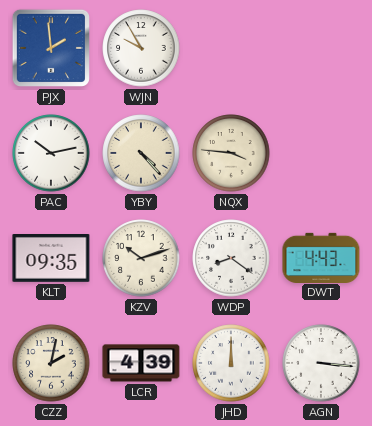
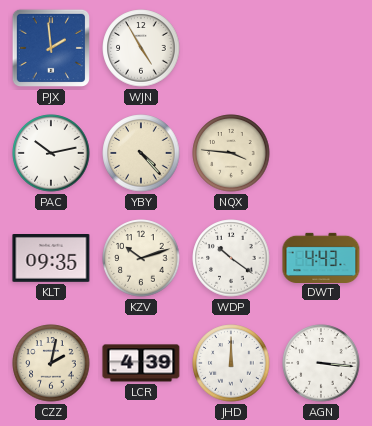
WJN: 9:55 -> 4:55 (141, 48)
WDP: 8:21 -> 10:21 (231, 258)
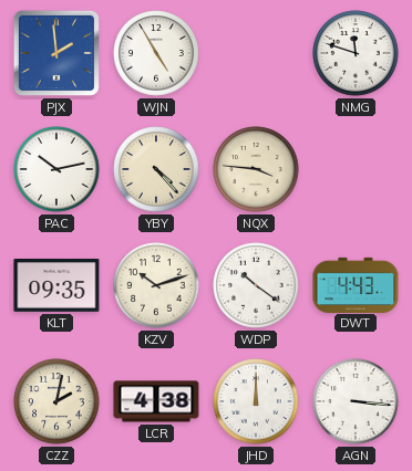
NMG: none -> 11:48 (356, 53)
LCR: 4:39 -> 4:38 (156, 401)
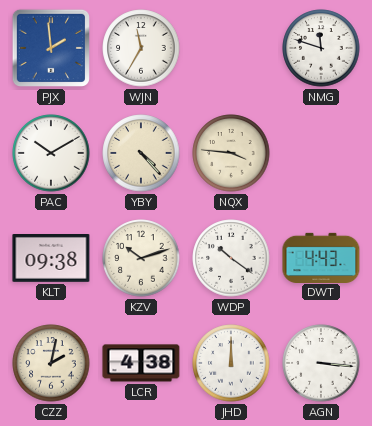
WJN: 4:55 -> 11:35 (141, 48)
PAC: 10:13 -> 10:10 (51, 153)
KLT: 09:35 -> 09:38 (51, 259)
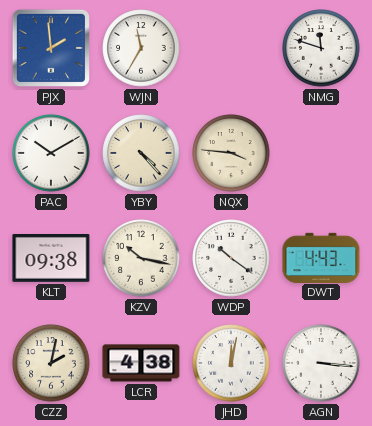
KZV: 10:12 -> 10:17 (141, 258)
JHD: 12:00 -> 12:02 (231, 363)
